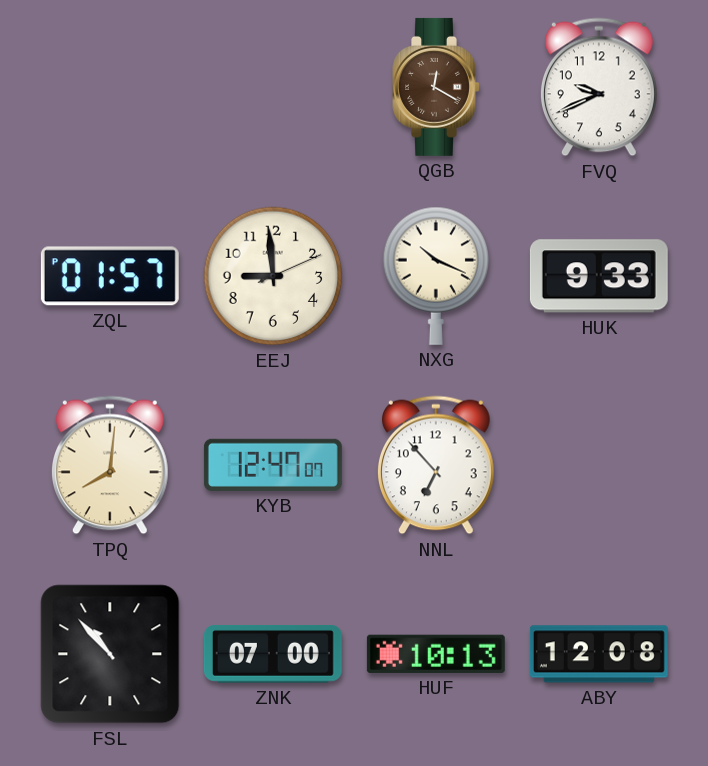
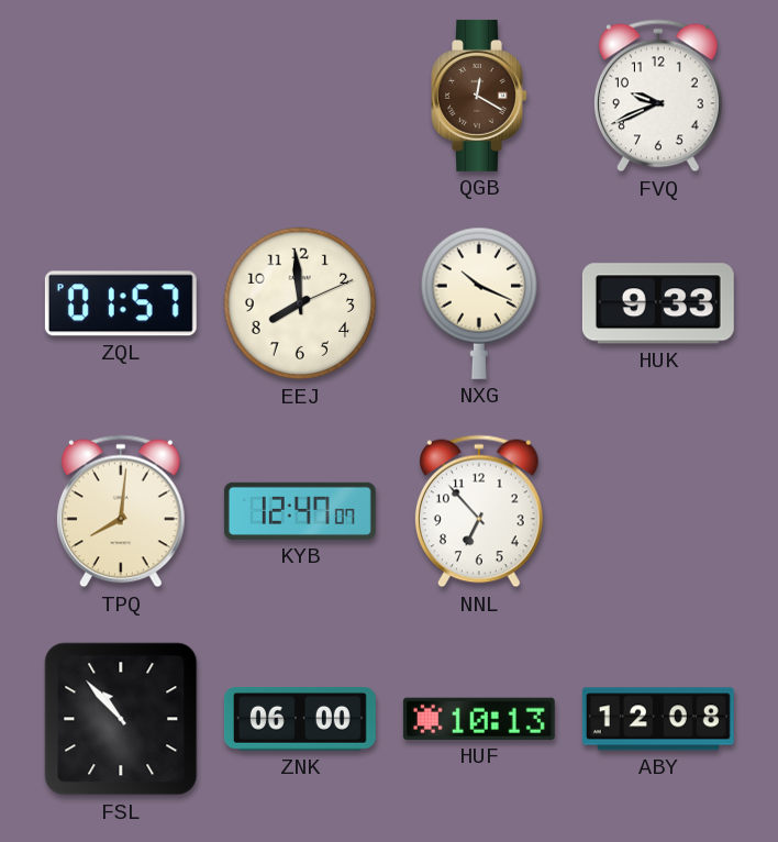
EEJ: 8:59 -> 7:59 (300, 303)
ZNK: 07:00 -> 06:00 (300, 720)
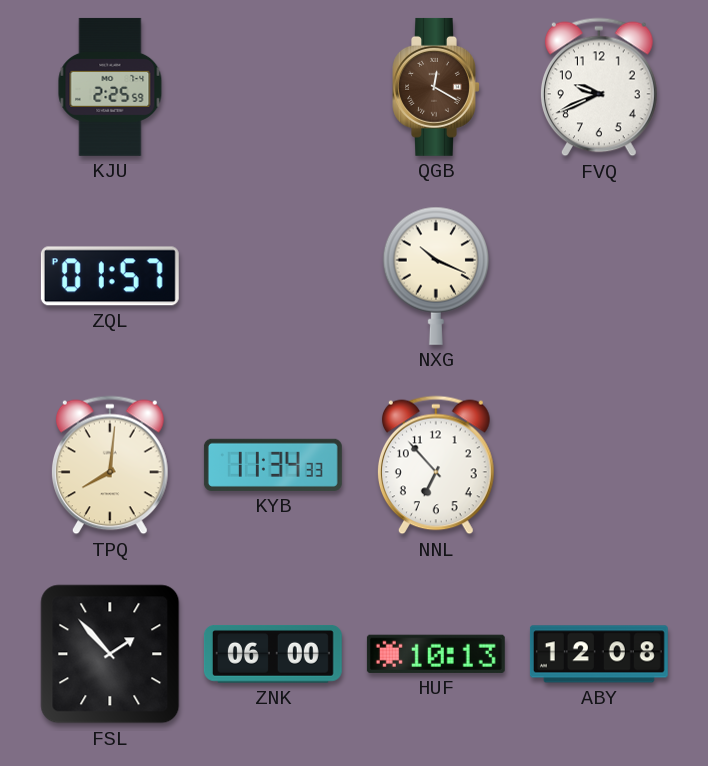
KJU: none -> 2:25 (110, 87)
EEJ: 7:59 -> none (300, 303)
HUK: 9:33 -> none (658, 303)
KYB: 12:47 -> 11:34 (273, 465)
FSL: 10:53 -> 1:53 (110, 654)
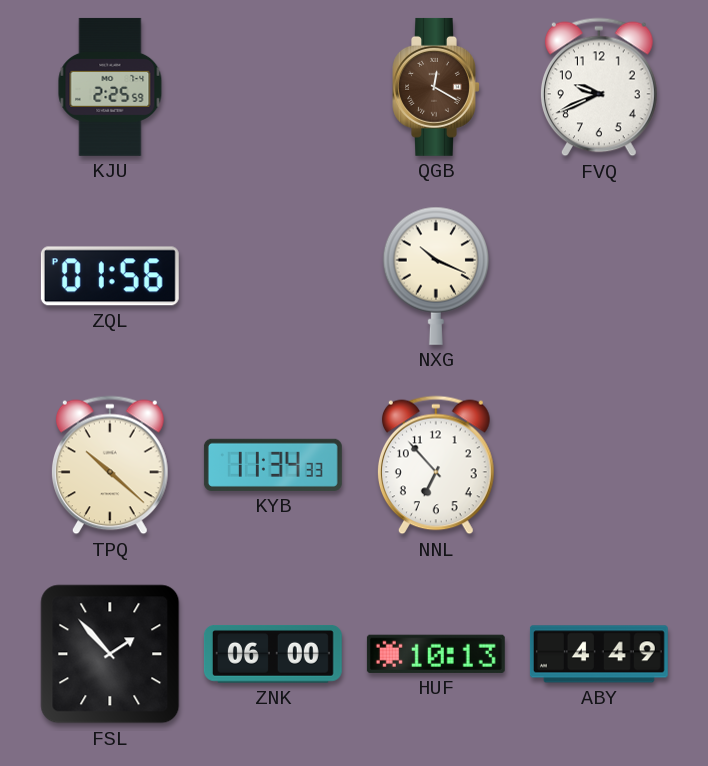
ZQL: 01:57 -> 01:56 (110, 276)
TPQ: 8:01 -> 10:22 (110, 465)
ABY: 12:08 -> 4:49 (599, 654)
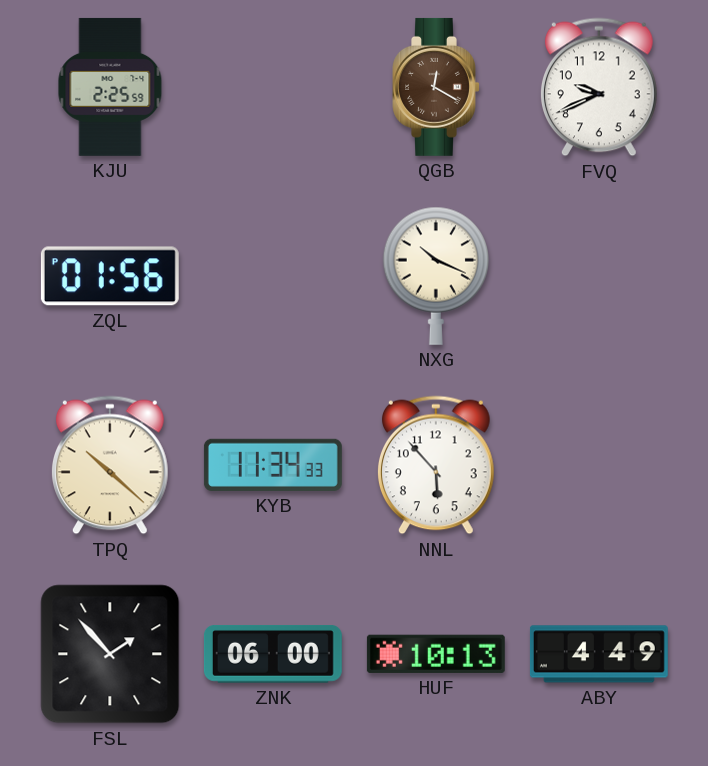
NNL: 6:53 -> 5:53 (436, 465)
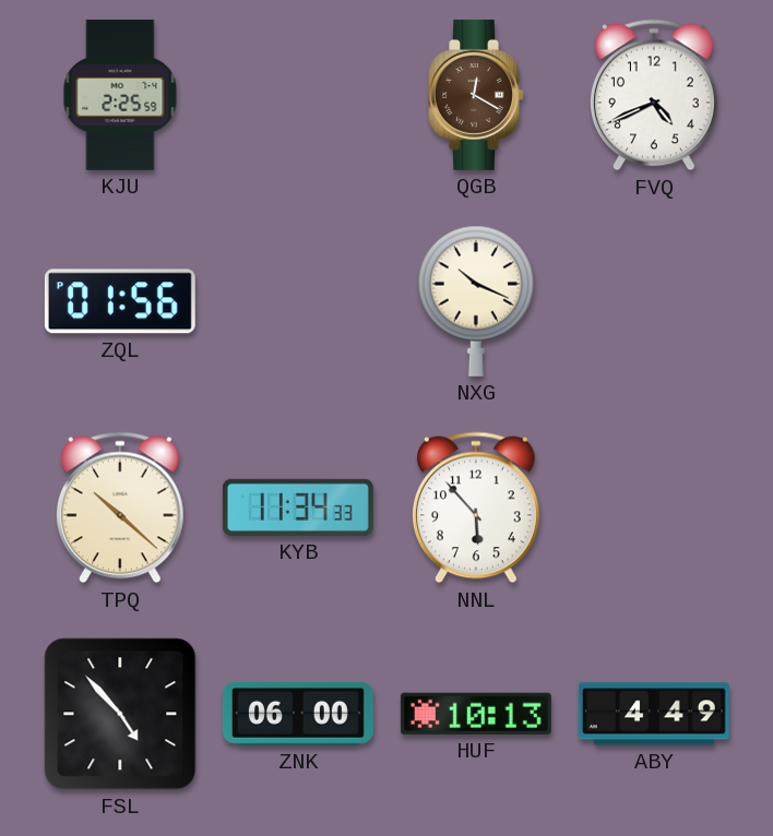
FVQ: 9:41 -> 4:41 (654, 95)
FSL: 1:53 -> 4:53 (120, 714)
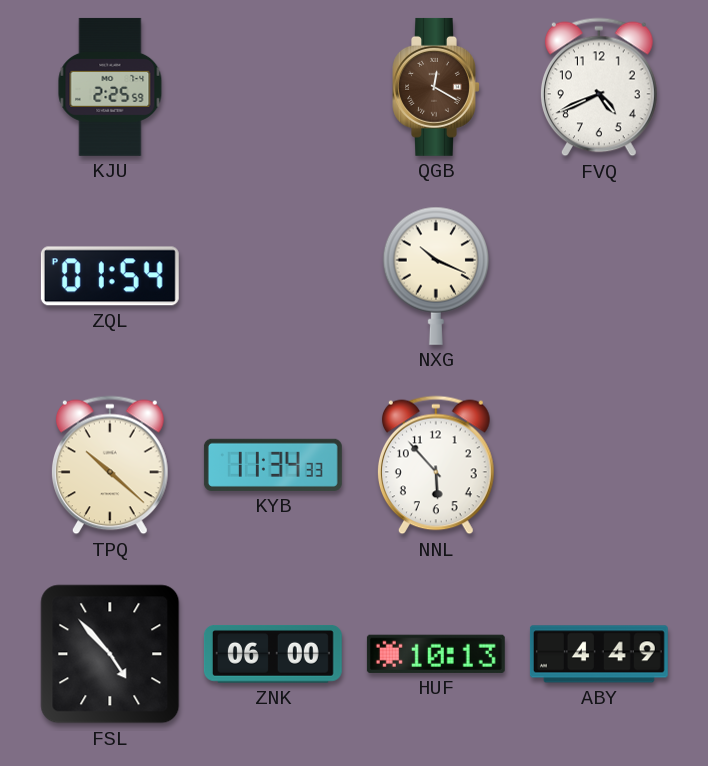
ZQL: 01:56 -> 01:54 (110, 276)
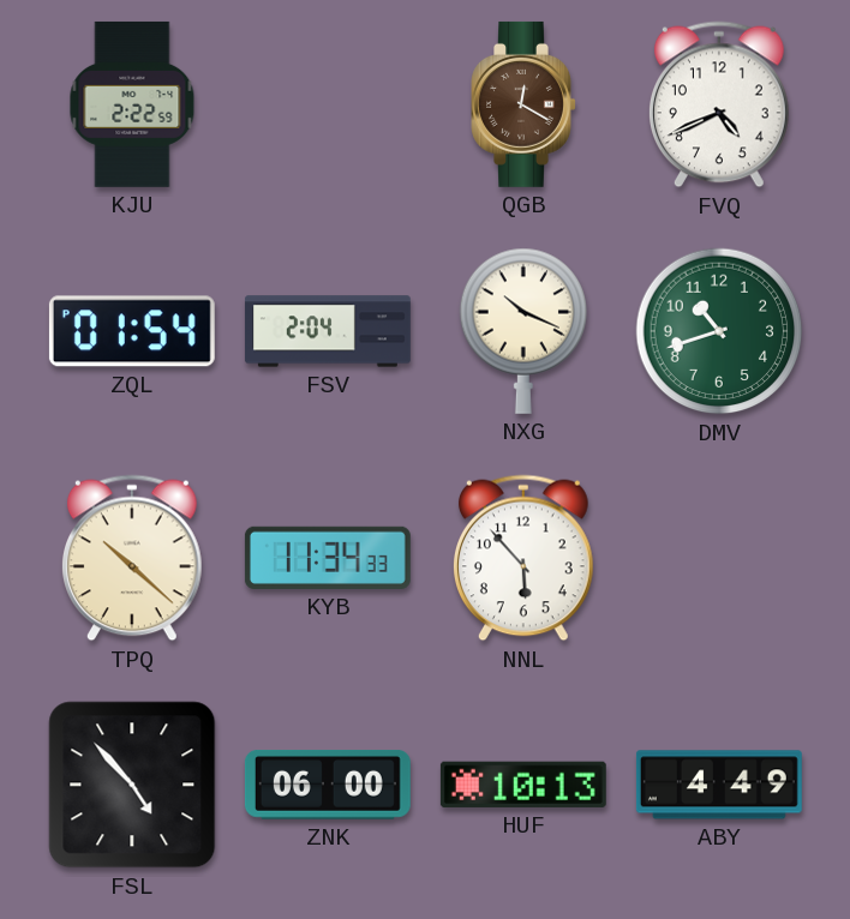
KJU: 2:25 -> 2:22 (132, 104)
FSV: none -> 2:04 (328, 331)
DMV: none -> 10:42 (719, 331)
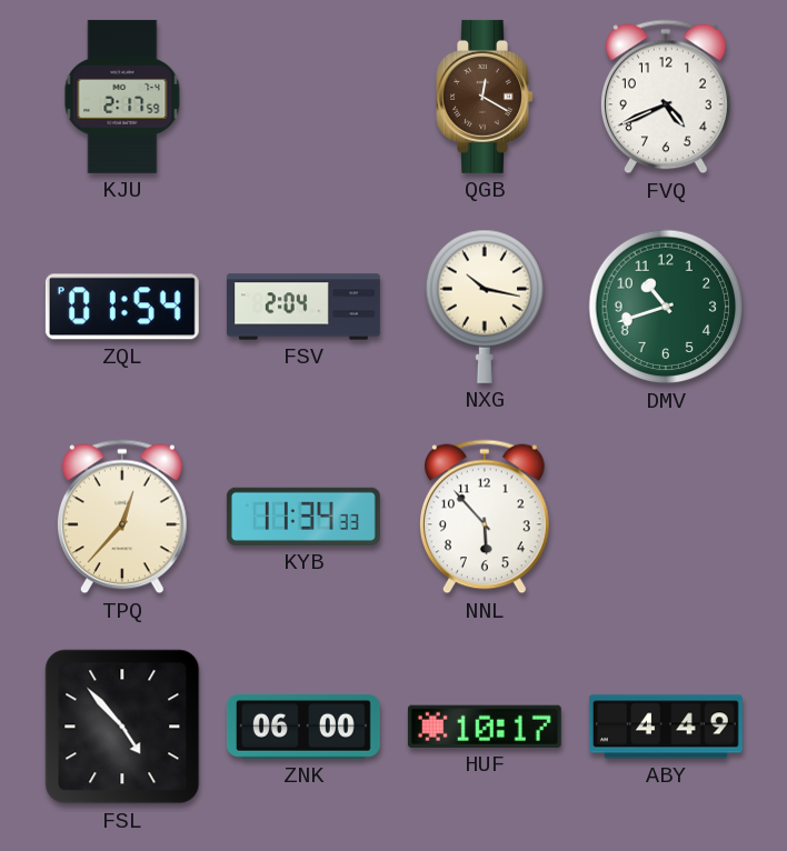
KJU: 2:22 -> 2:17 (122, 97)
NXG: 10:19 -> 10:17 (485, 307)
TPQ: 10:22 -> 12:37 (122, 517)
HUF: 10:13 -> 10:17 (485, 727)
